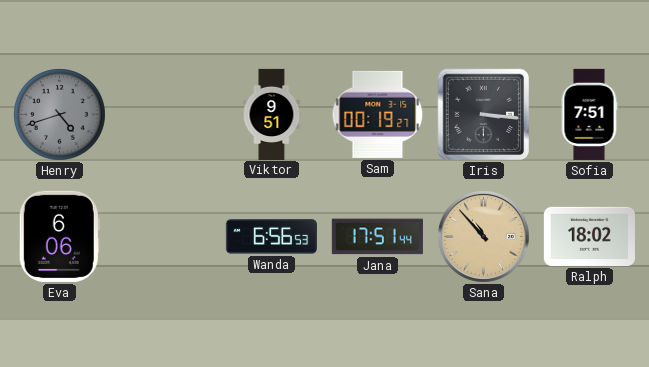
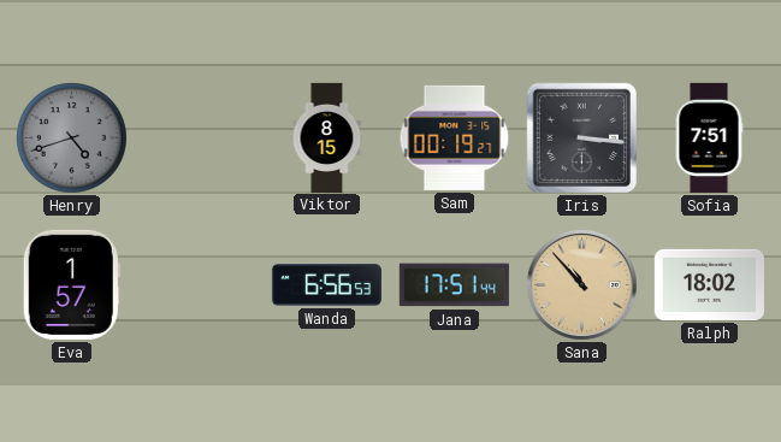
Viktor: 9:51 -> 8:15 (327, 137)
Eva: 6:06 -> 1:57 (71, 284)
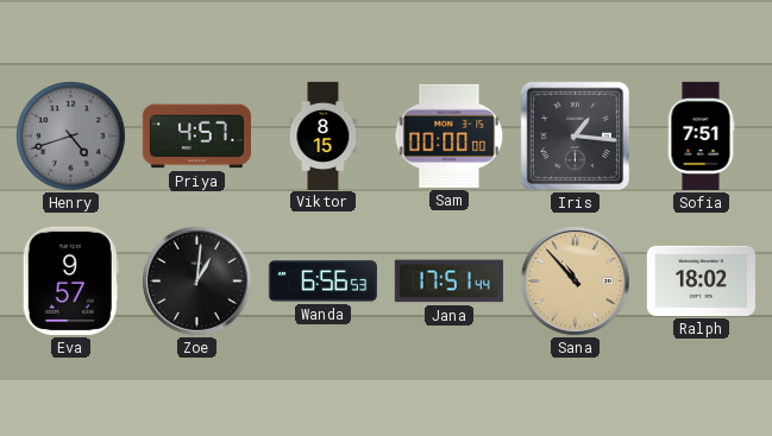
Priya: none -> 4:57 (196, 137)
Sam: 00:19 -> 00:00 (450, 135)
Iris: 3:16 -> 1:16 (576, 137)
Eva: 1:57 -> 9:57 (70, 280)
Zoe: none -> 1:01 (196, 280)
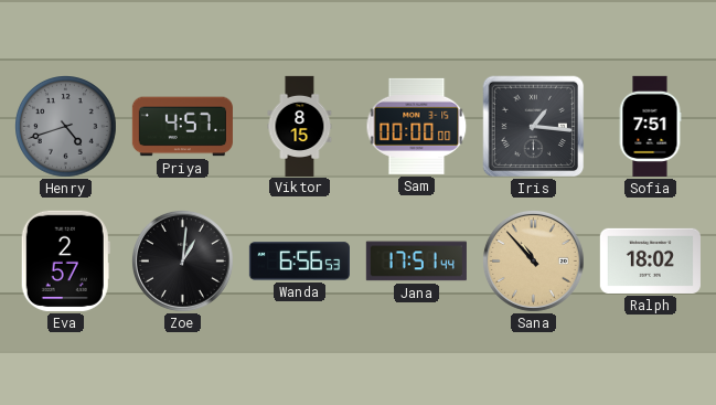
Eva: 9:57 -> 2:57 (65, 260)
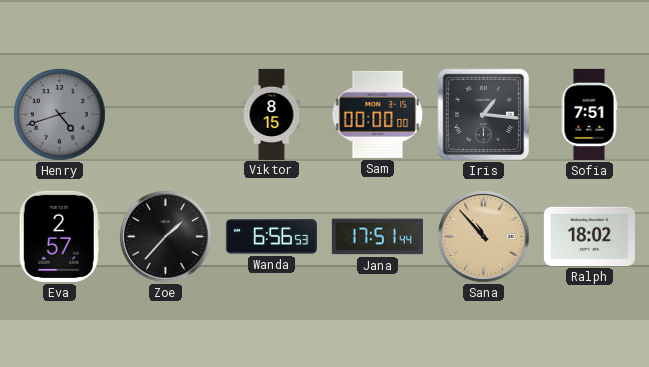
Priya: 4:57 -> none (182, 127)
Zoe: 1:01 -> 1:37 (165, 236)
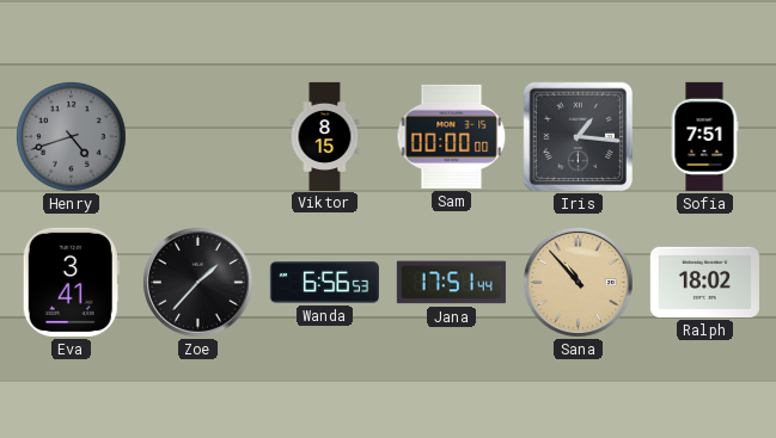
Eva: 2:57 -> 3:41 (71, 282)
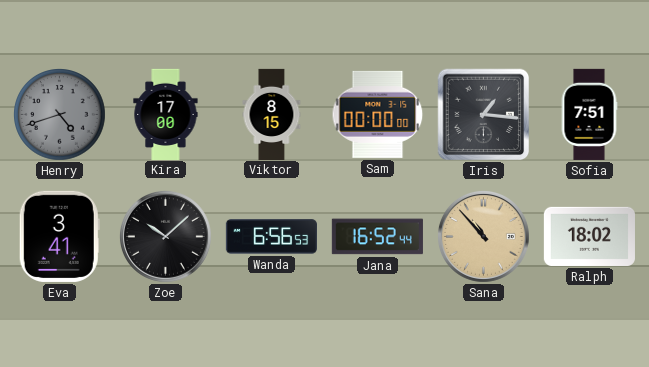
Kira: none -> 17:00 (166, 114)
Zoe: 1:37 -> 10:08 (165, 236)
Jana: 17:51 -> 16:52 (377, 237)
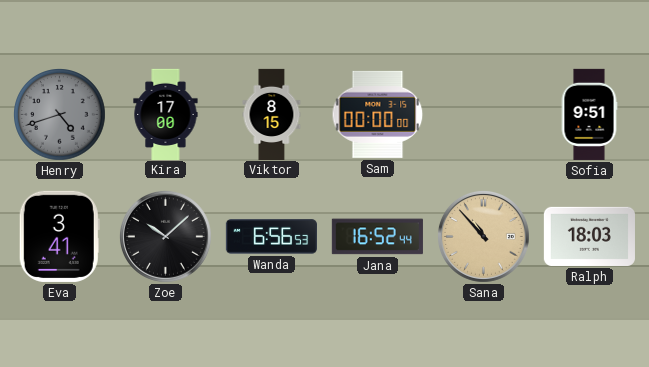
Iris: 1:16 -> none (484, 115)
Sofia: 7:51 -> 9:51 (589, 114)
Ralph: 18:02 -> 18:03 (589, 236)
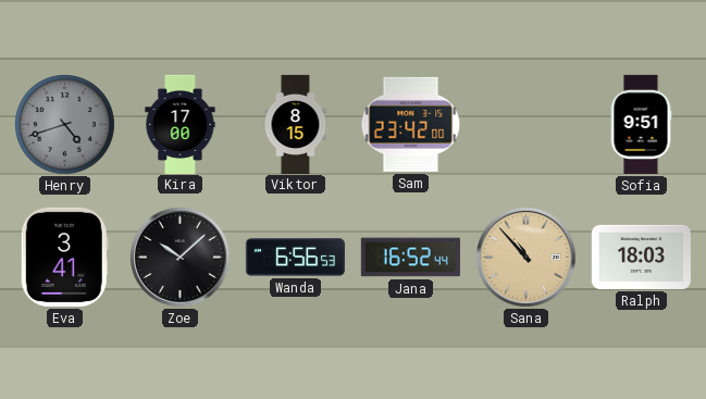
Sam: 00:00 -> 23:42 (411, 124)
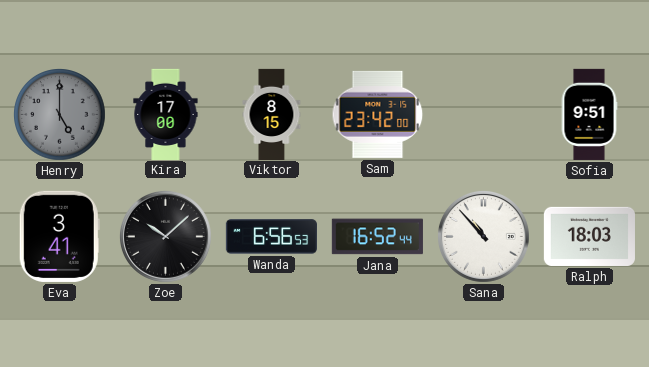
Henry: 4:42 -> 5:00 (60, 115)
Sana dial: champagne -> white (483, 236)
